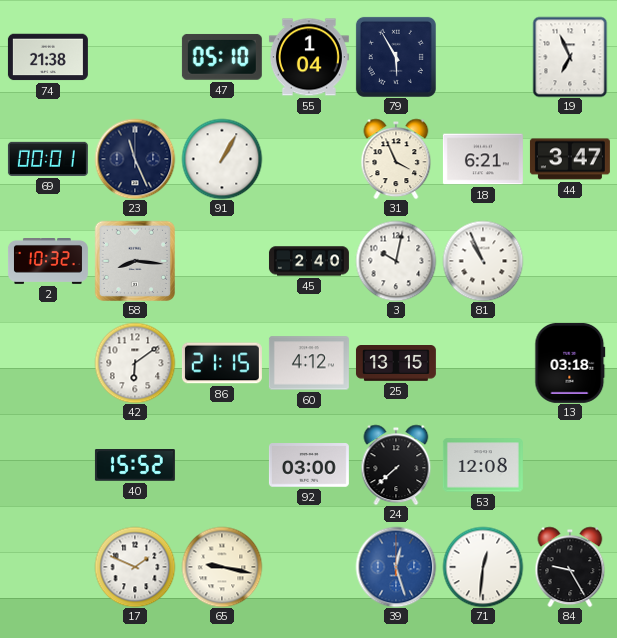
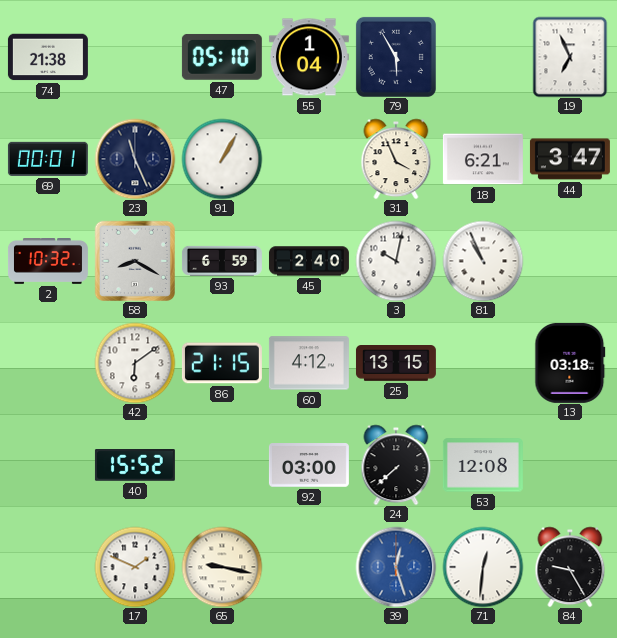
58: 8:16 -> 8:20 (134, 260)
93: none -> 6:59 (222, 261)
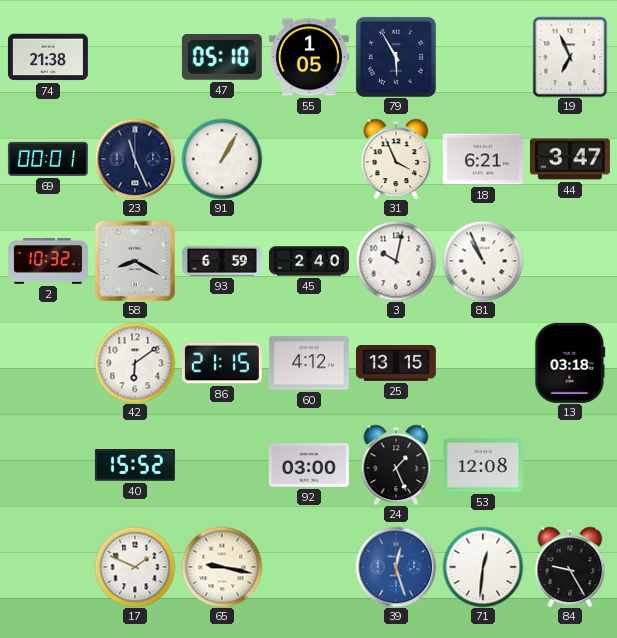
55: 1:04 -> 1:05 (309, 57)
24: 7:38 -> 1:26 (396, 465)
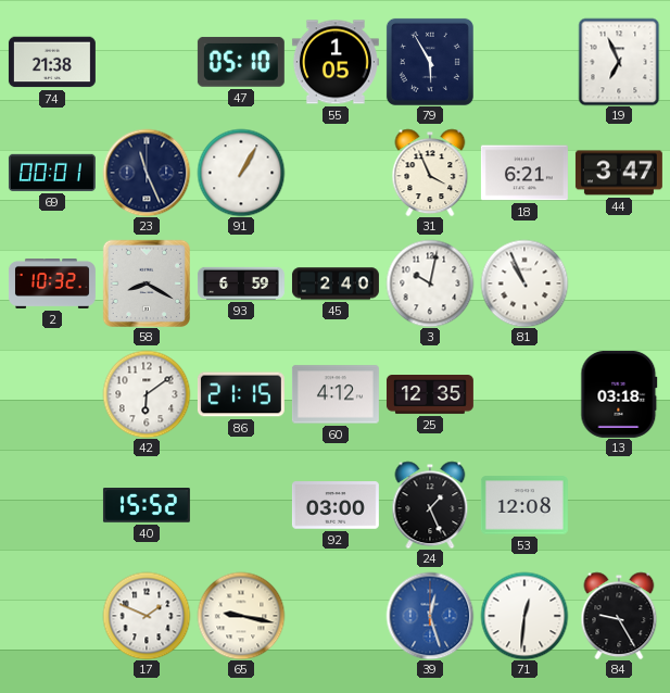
25: 13:15 -> 12:35 (430, 395)
